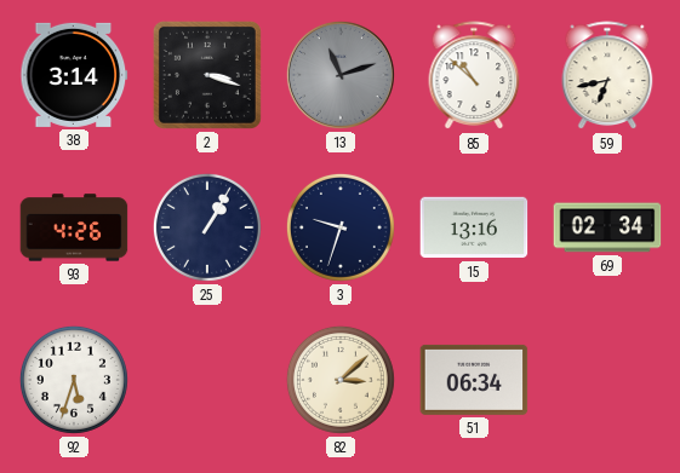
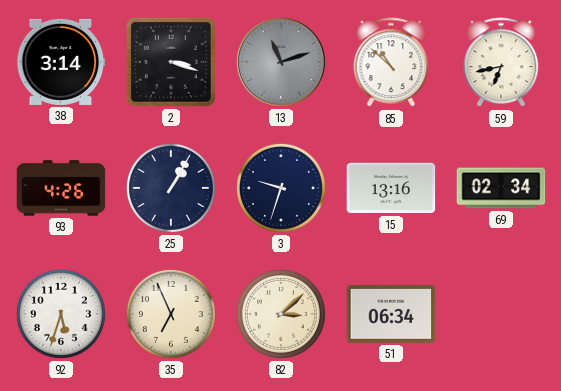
35: none -> 6:56 (171, 314)
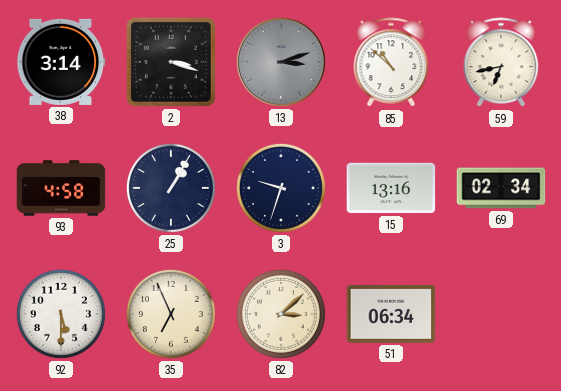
13: 11:12 -> 3:12 (281, 62)
93: 4:26 -> 4:58 (61, 188)
92: 5:33 -> 5:30 (61, 314)
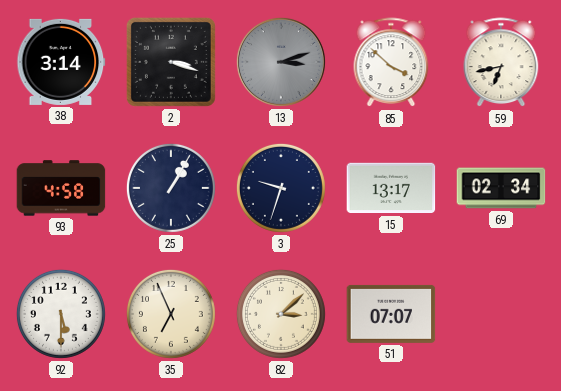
85: 10:52 -> 3:52 (391, 63)
15: 13:16 -> 13:17 (391, 188)
51: 06:34 -> 07:07 (391, 314)
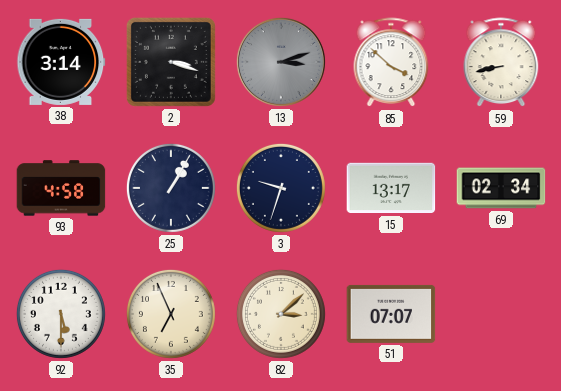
59: 6:43 -> 8:43 (501, 63)
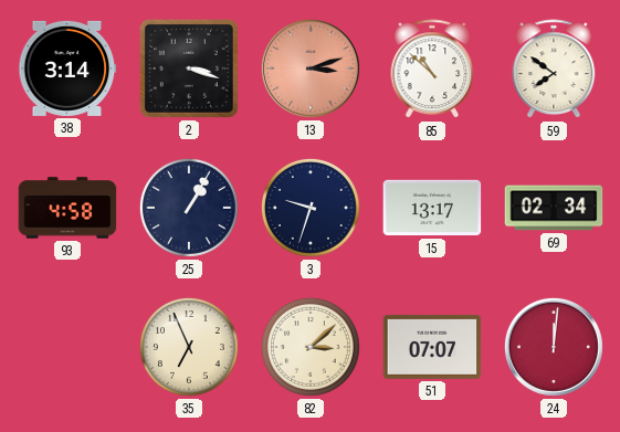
13 dial: grey -> salmon (311, 69)
85: 3:52 -> 10:52 (432, 70)
59: 8:43 -> 7:51 (554, 70)
92: 5:30 -> none (61, 314)
24: none -> 12:01 (554, 347)
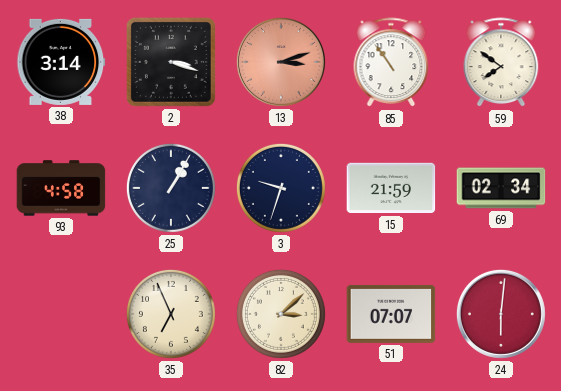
85: 10:52 -> 10:54 (391, 63)
15: 13:17 -> 21:59 (391, 188)
24: 12:01 -> 6:01 (501, 314)
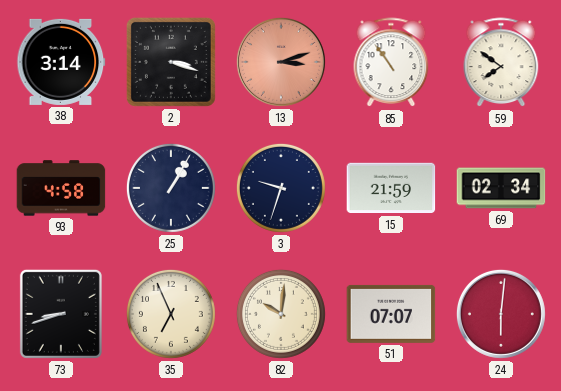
73: none -> 8:42 (61, 314)
82: 3:08 -> 10:01 (281, 314)
